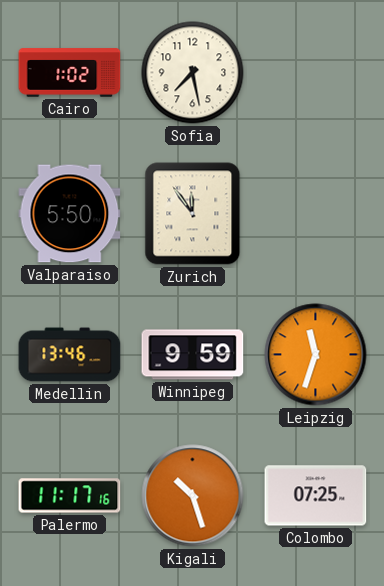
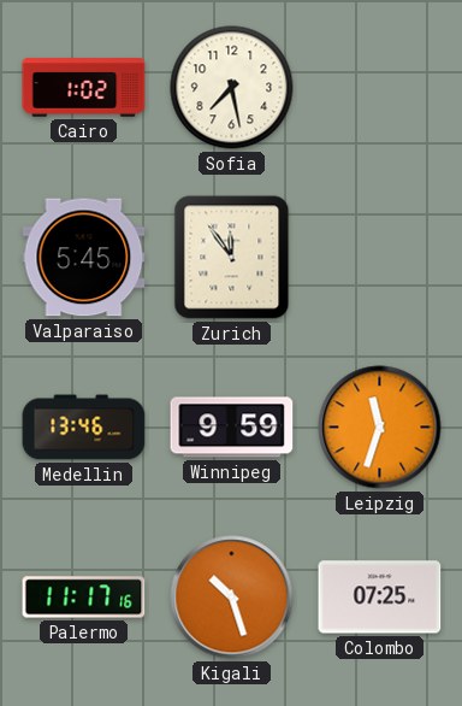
Valparaiso: 5:50 -> 5:45 (84, 258)
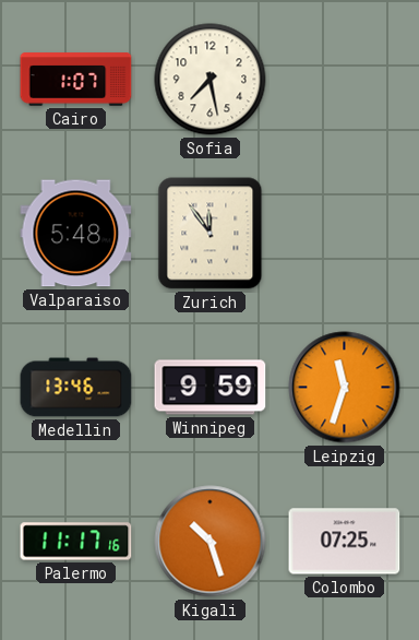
Cairo: 1:02 -> 1:07 (76, 80)
Valparaiso: 5:45 -> 5:48 (76, 234)
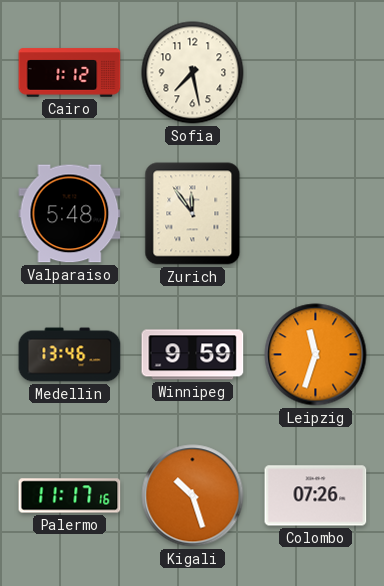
Cairo: 1:07 -> 1:12 (70, 73)
Colombo: 07:25 -> 07:26 (316, 496)
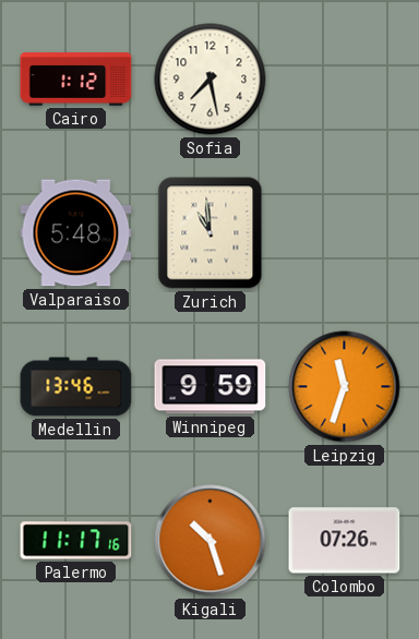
Zurich: 11:54 -> 10:59 (211, 233)
